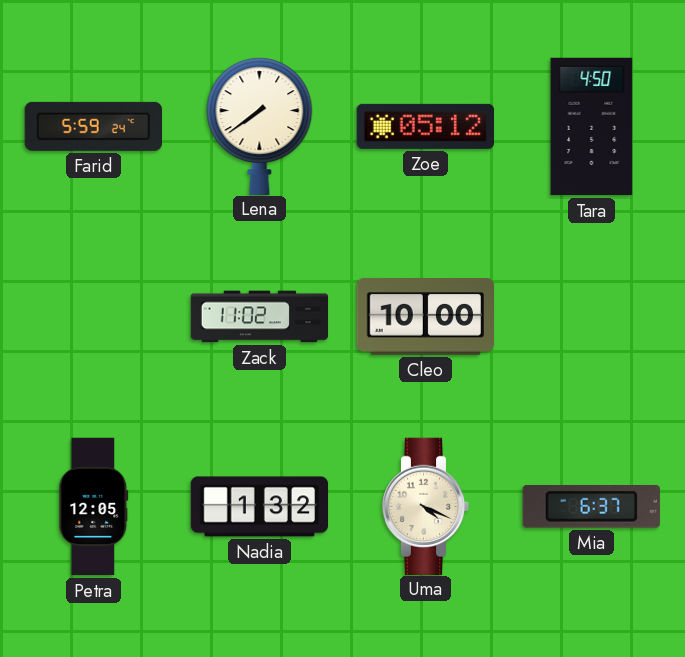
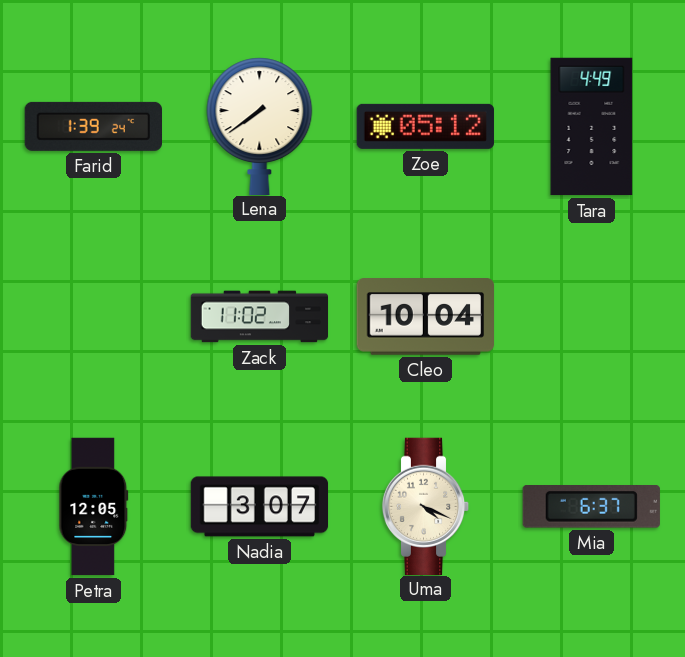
Farid: 5:59 -> 1:39 (93, 126)
Tara: 4:50 -> 4:49 (592, 127)
Cleo: 10:00 -> 10:04 (426, 317)
Nadia: 1:32 -> 3:07 (260, 507)
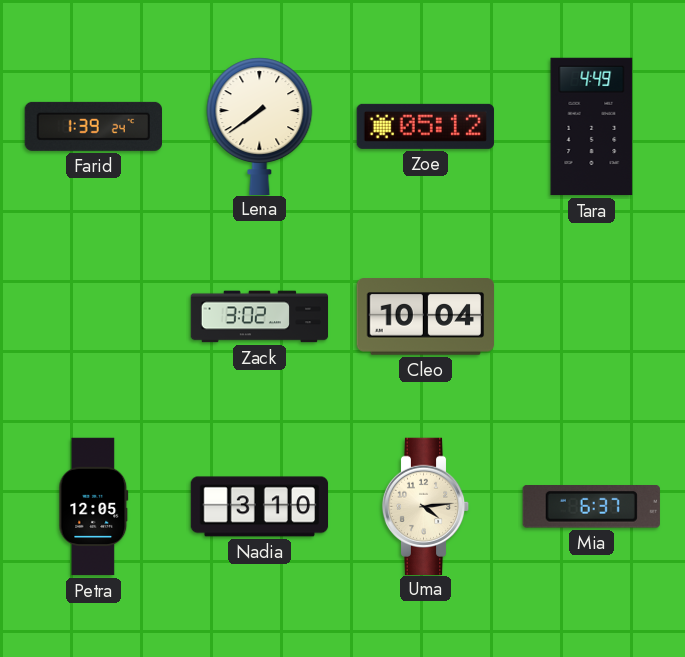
Zack: 11:02 -> 3:02 (260, 317)
Nadia: 3:07 -> 3:10 (260, 507)
Uma: 4:19 -> 4:14 (426, 506)
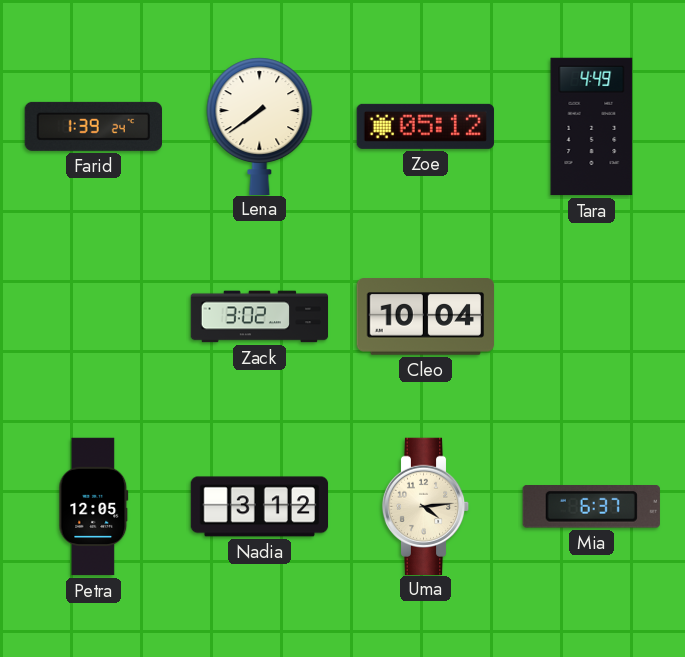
Nadia: 3:10 -> 3:12 (260, 507)
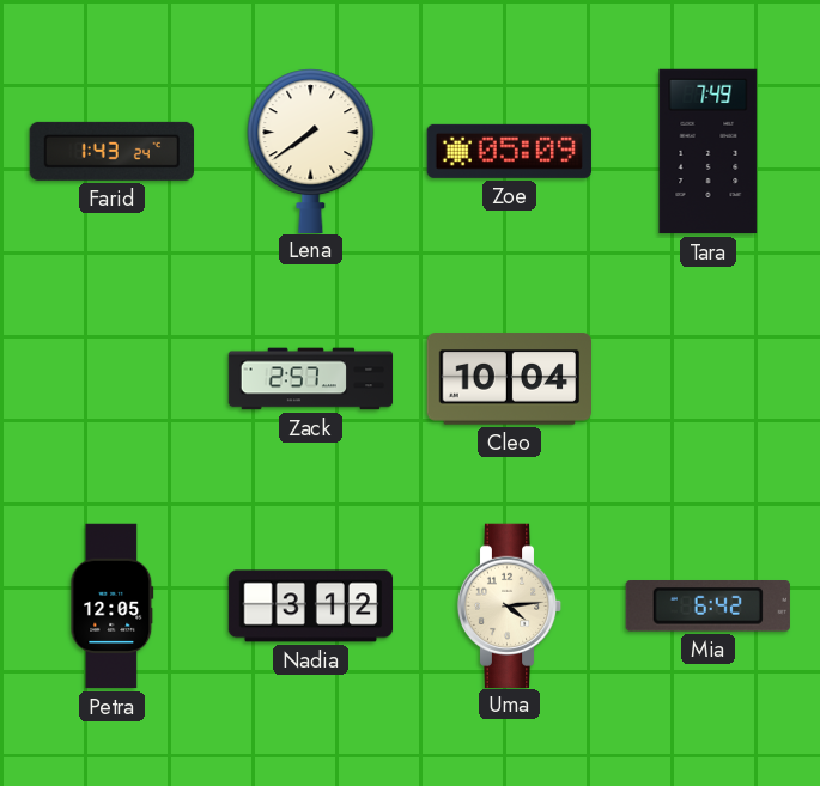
Farid: 1:39 -> 1:43 (111, 151)
Zoe: 05:12 -> 05:09 (509, 151)
Tara: 4:49 -> 7:49 (709, 152)
Zack: 3:02 -> 2:57 (311, 379)
Mia: 6:37 -> 6:42 (707, 607)
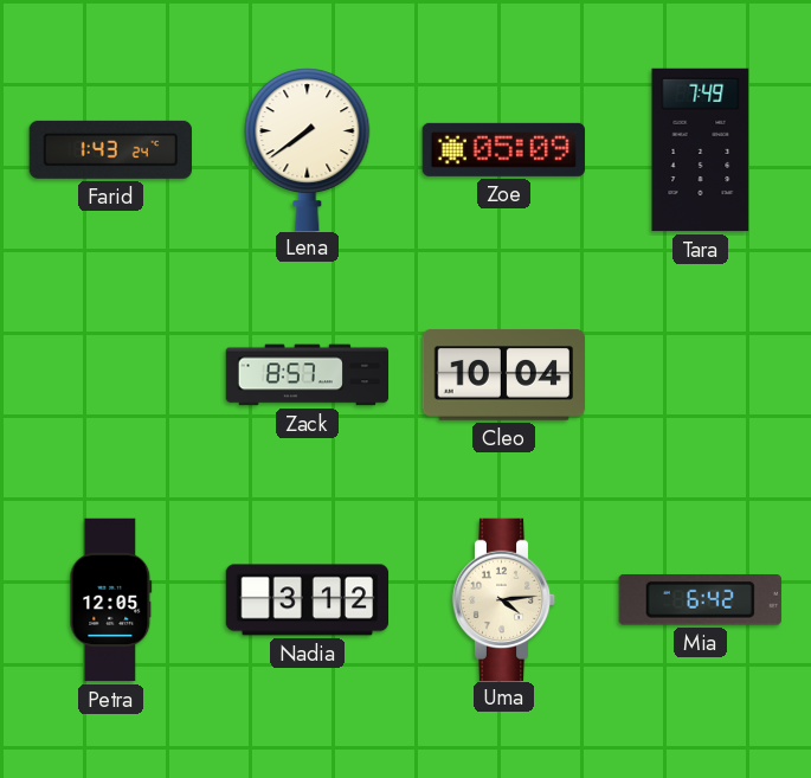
Zack: 2:57 -> 8:57 (308, 375)
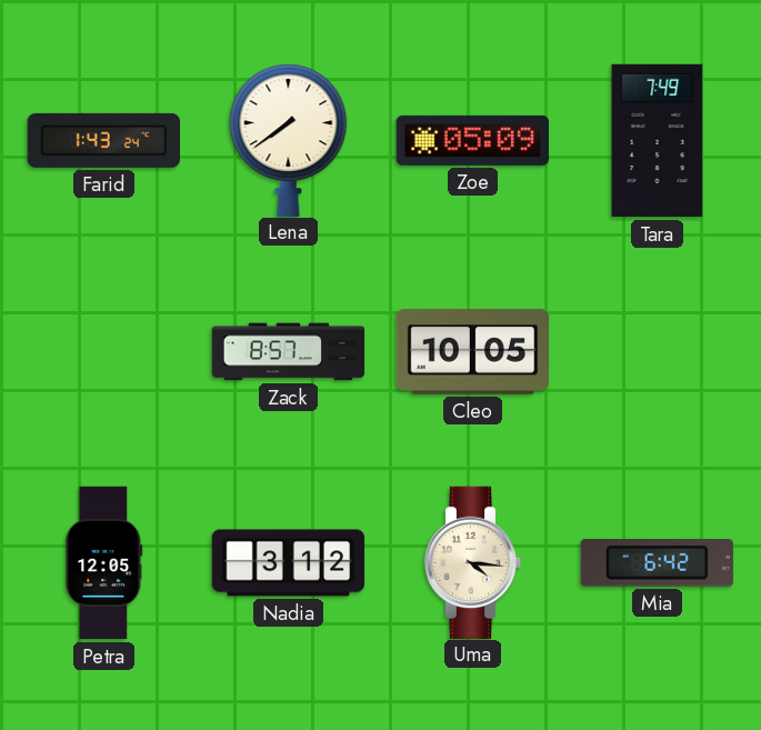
Cleo: 10:04 -> 10:05 (473, 352)
Uma: 4:14 -> 4:16 (473, 562)
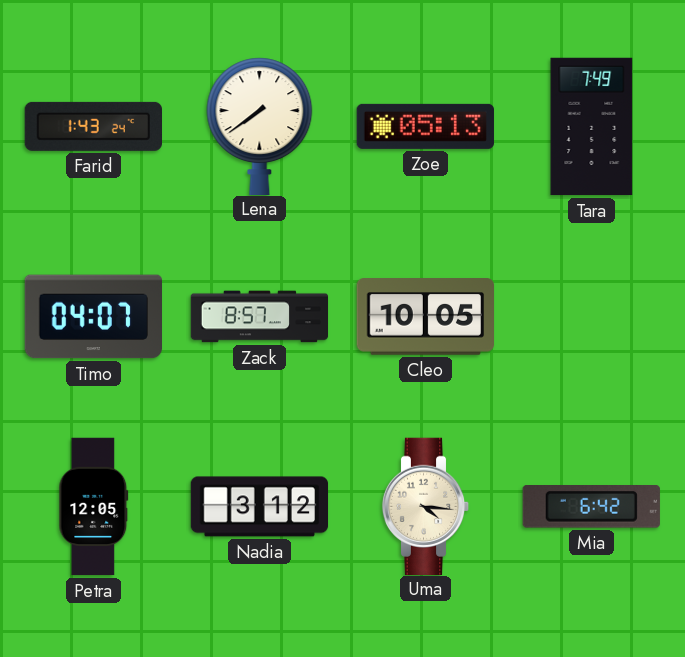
Zoe: 05:09 -> 05:13 (425, 126)
Timo: none -> 04:07 (93, 317)
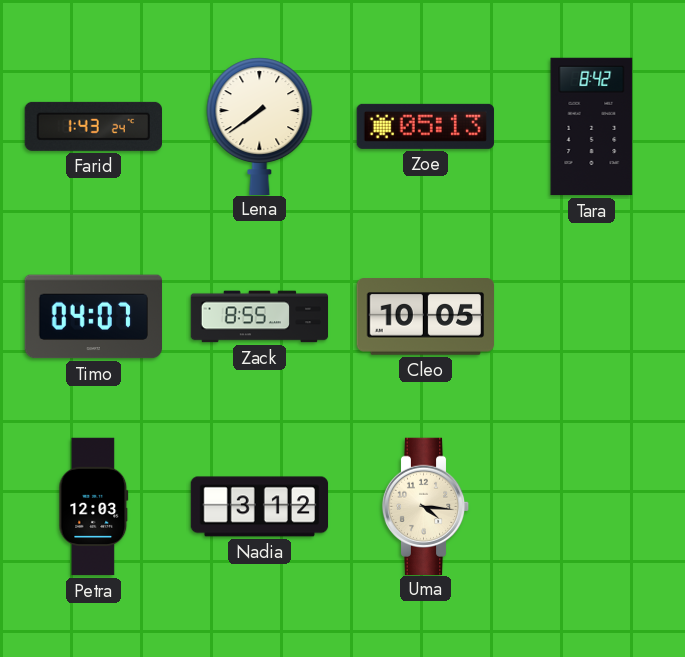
Tara: 7:49 -> 8:42 (592, 127)
Zack: 8:57 -> 8:55 (260, 317)
Petra: 12:05 -> 12:03 (94, 507)
Mia: 6:42 -> none (591, 507)
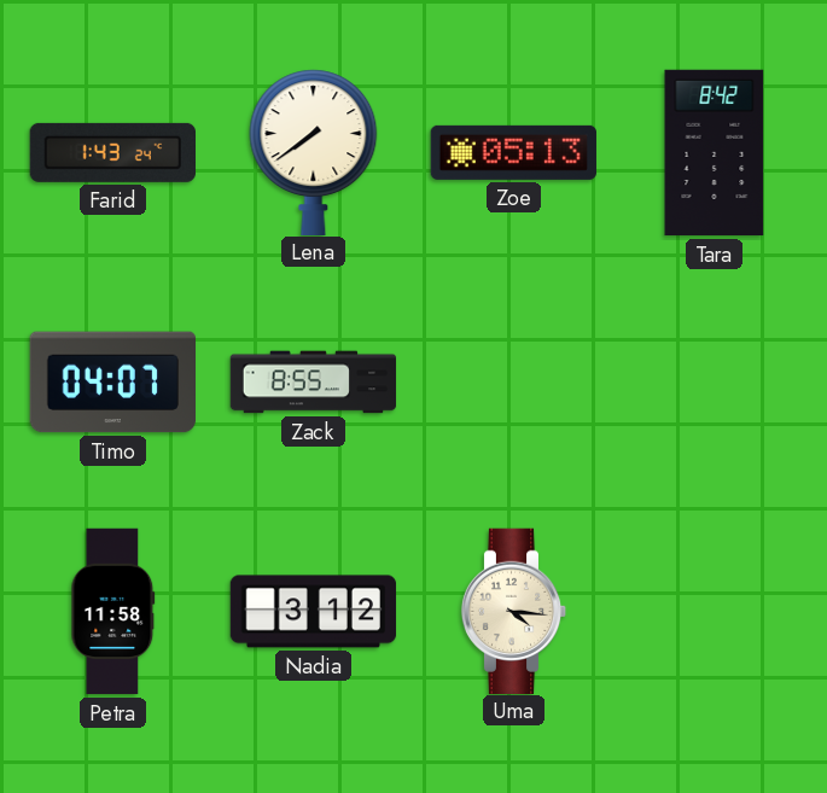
Cleo: 10:05 -> none (426, 317)
Petra: 12:03 -> 11:58 (113, 612)
